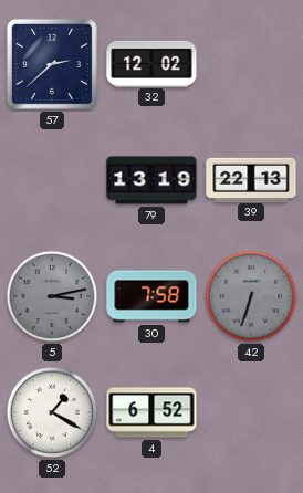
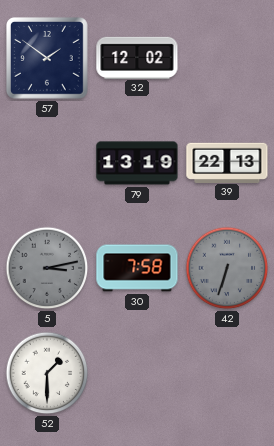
57: 2:38 -> 1:51 (48, 59)
52: 1:20 -> 1:30 (47, 373)
4: 6:52 -> none (151, 412)
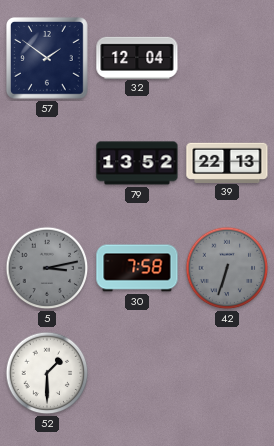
32: 12:02 -> 12:04 (137, 57)
79: 13:19 -> 13:52 (137, 163)
